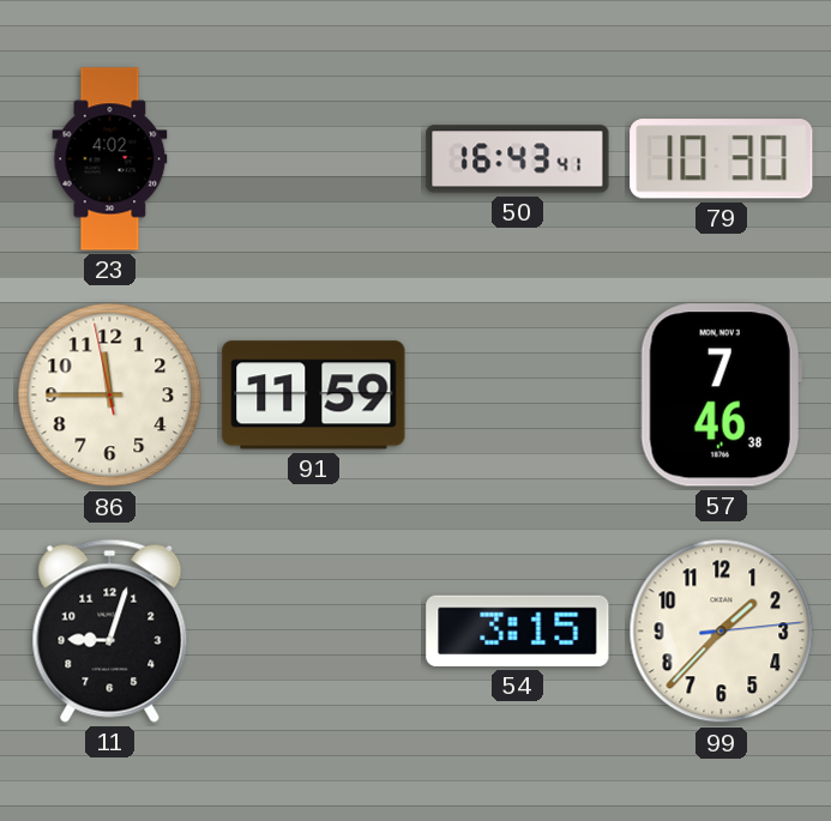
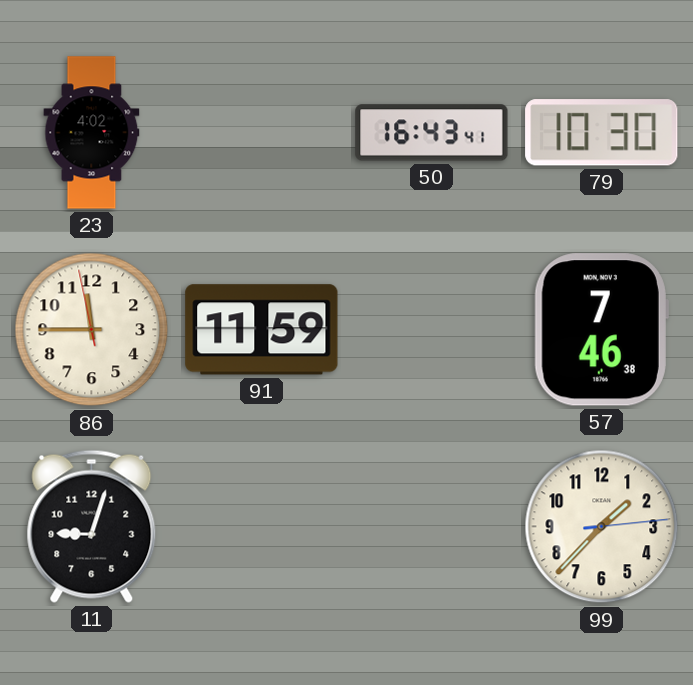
54: 3:15 -> none (518, 630)
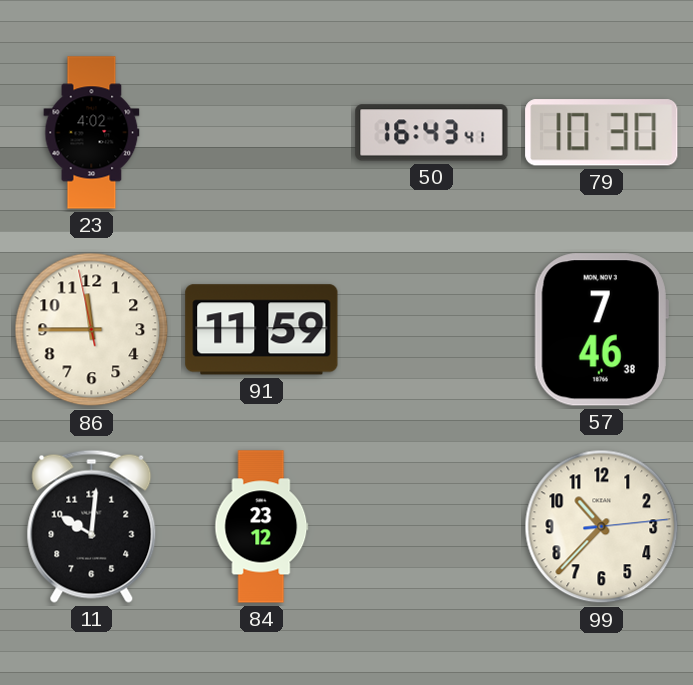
11: 9:03 -> 10:01 (92, 526)
84: none -> 23:12 (262, 527)
99: 1:37 -> 10:37 (602, 527)
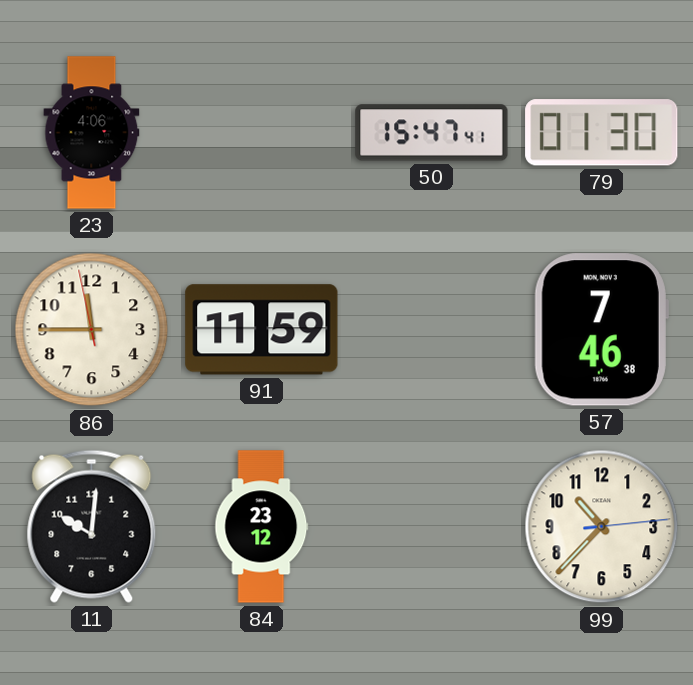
23: 4:02 -> 4:06 (92, 133)
50: 16:43 -> 15:47 (432, 133)
79: 10:30 -> 01:30 (602, 133)
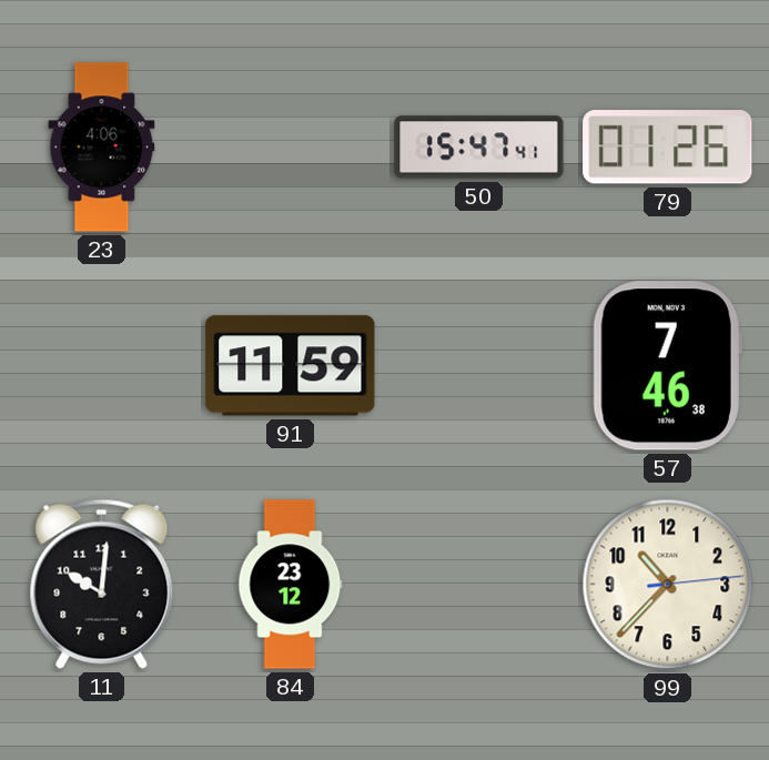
79: 01:30 -> 01:26 (668, 148)
86: 11:44 -> none (92, 330)
